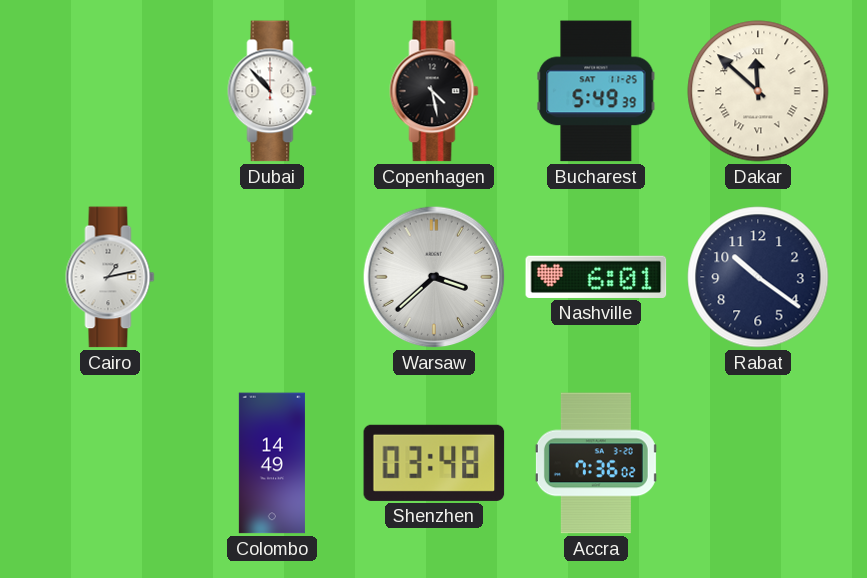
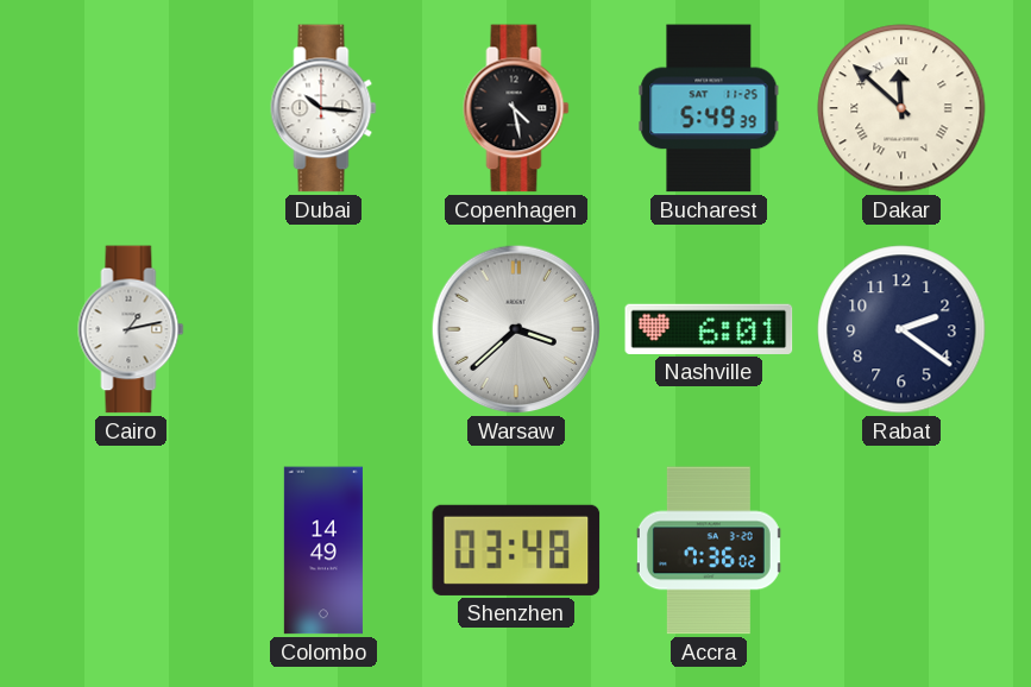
Dubai: 10:53 -> 10:16 (323, 108)
Rabat: 10:21 -> 2:21 (901, 329)
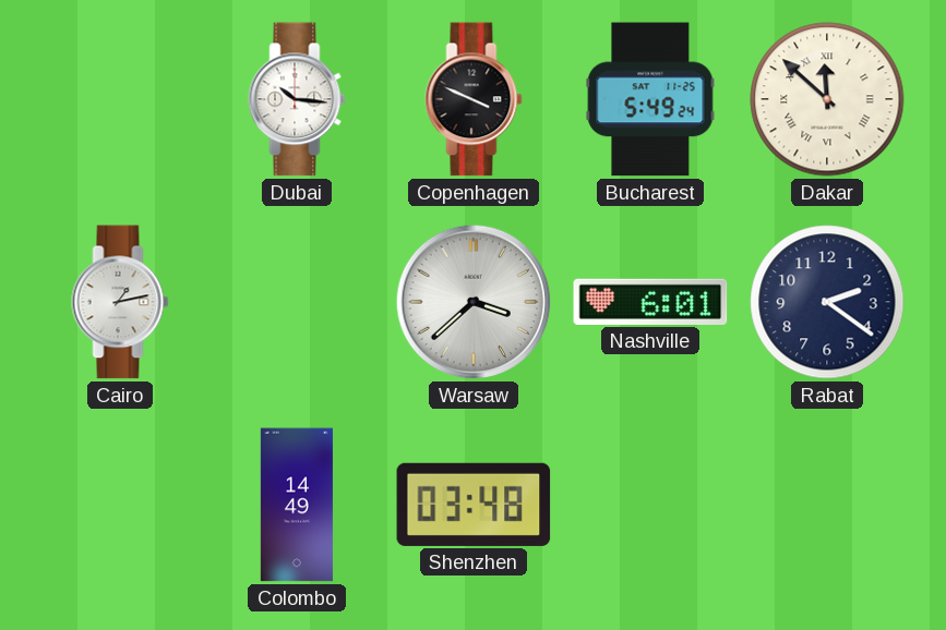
Copenhagen: 4:28 -> 3:49 (474, 99)
Bucharest: 5:49:39 -> 5:49:24 (650, 99)
Accra: 7:36 -> none (709, 550)
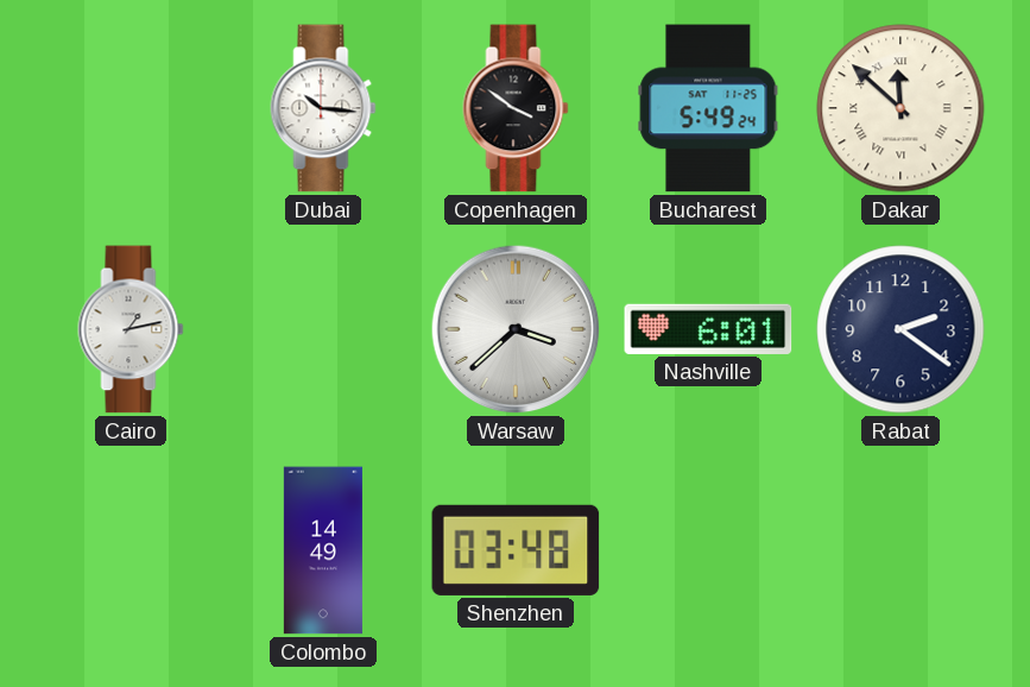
Copenhagen: 3:49 -> 3:51 (516, 108)
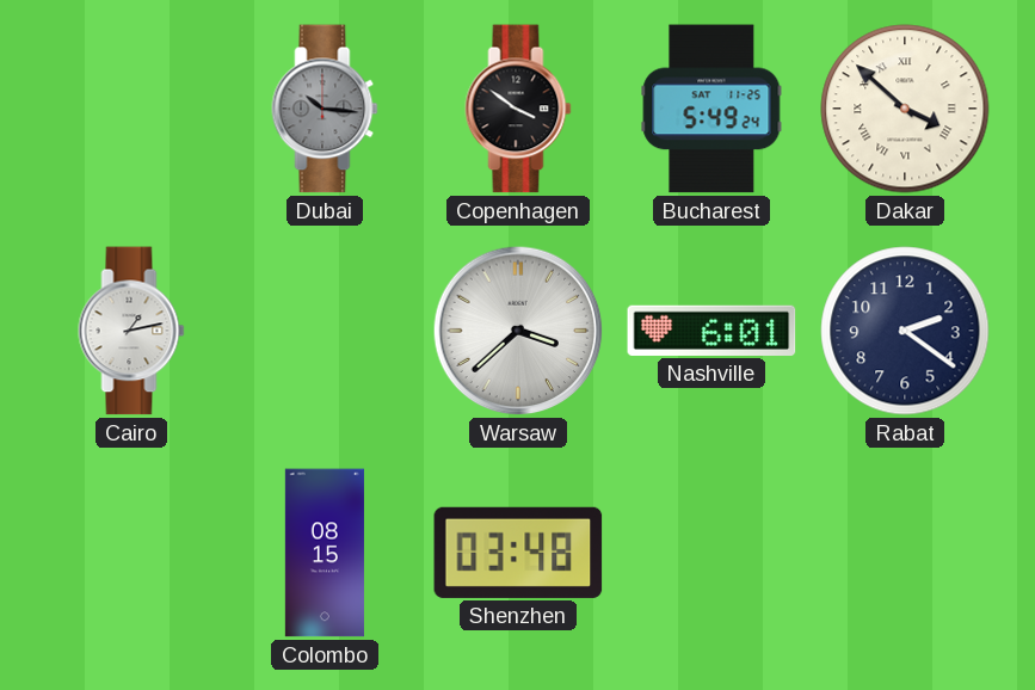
Dubai dial: white -> grey (325, 109)
Dakar: 11:52 -> 3:52 (905, 109)
Colombo: 14:49 -> 08:15 (325, 553)
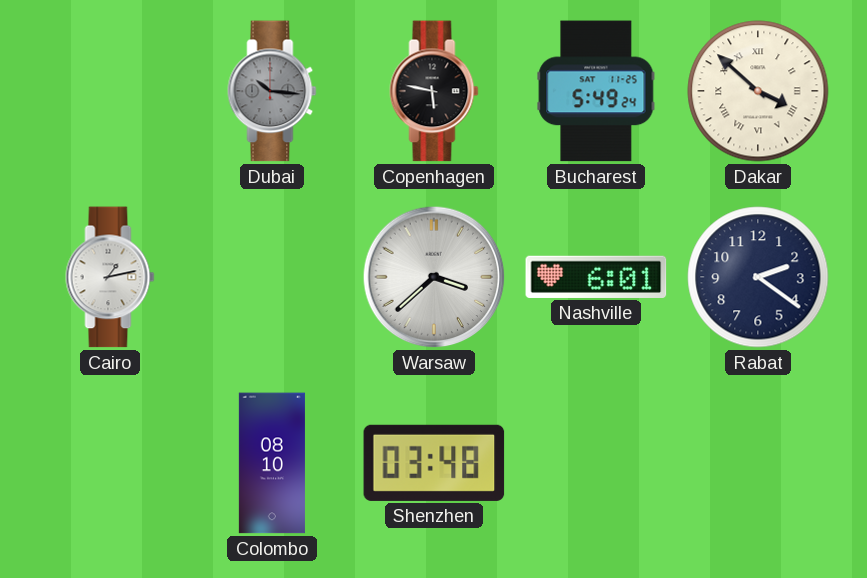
Copenhagen: 3:51 -> 5:47 (434, 91)
Colombo: 08:15 -> 08:10 (272, 463)
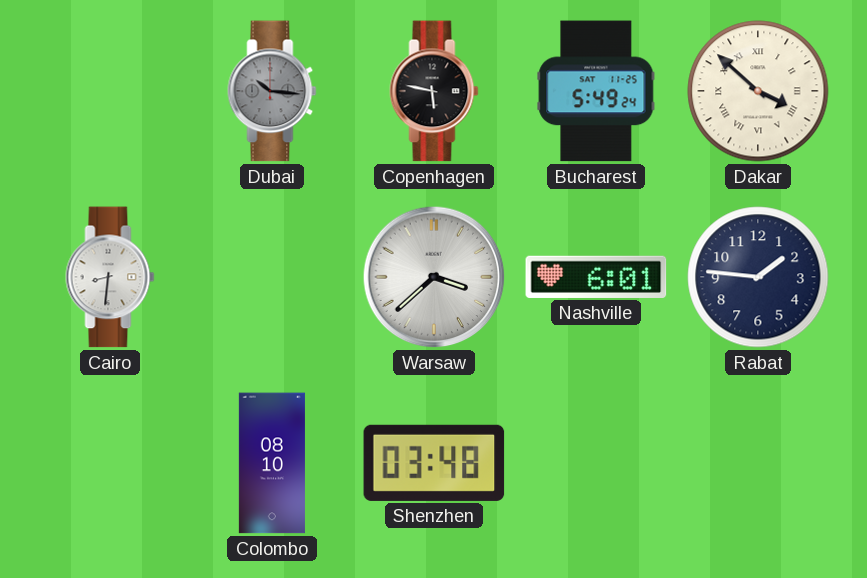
Cairo: 1:13 -> 8:31 (110, 277)
Rabat: 2:21 -> 1:46 (758, 277)
